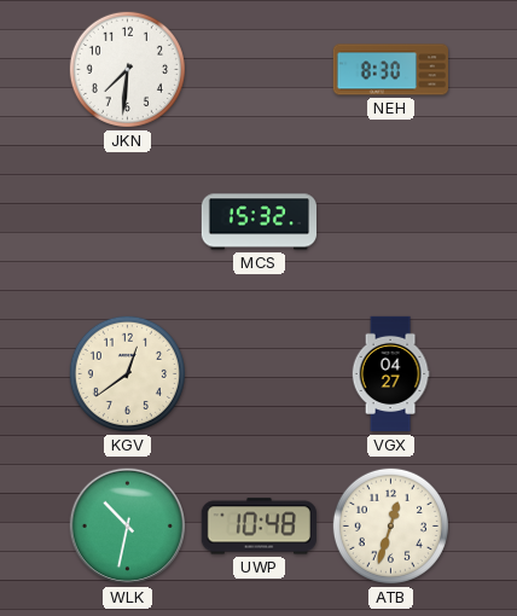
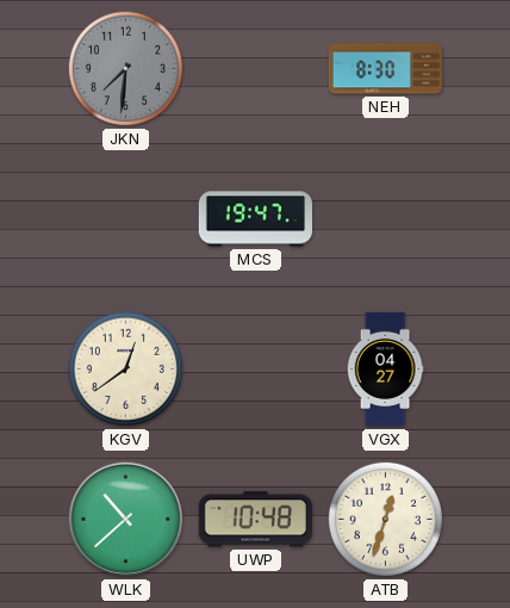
JKN dial: white -> grey (125, 68)
MCS: 15:32 -> 19:47 (256, 219)
WLK: 10:32 -> 10:38 (126, 520)
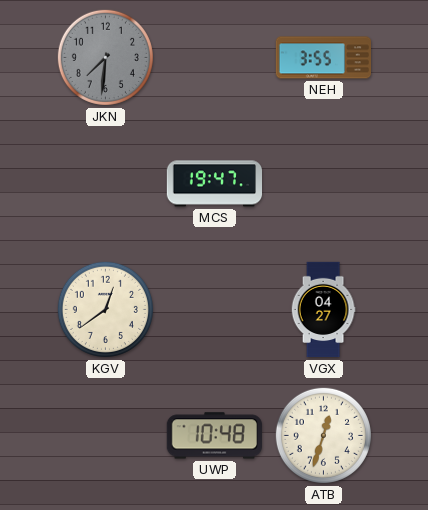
NEH: 8:30 -> 3:55 (323, 58)
WLK: 10:38 -> none (126, 520)
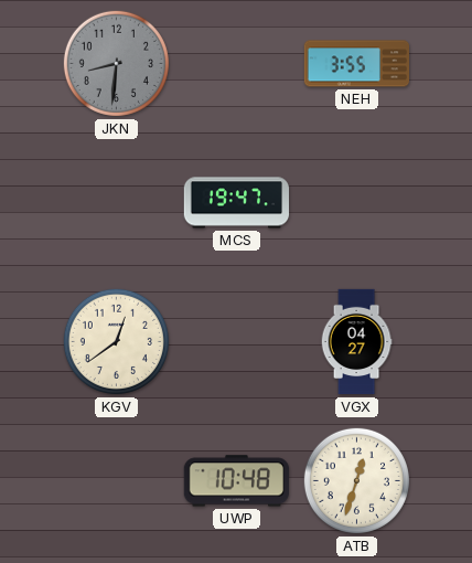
JKN: 7:31 -> 8:31 (116, 63)
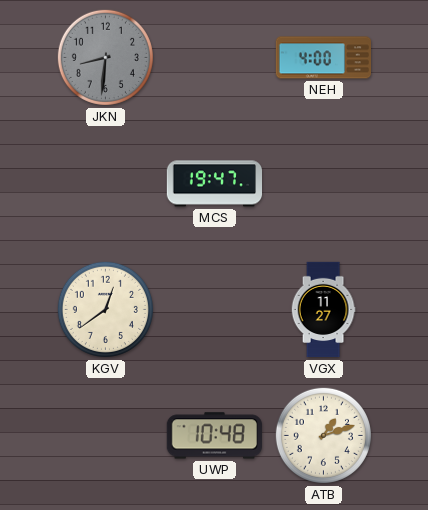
NEH: 3:55 -> 4:00 (323, 58)
VGX: 04:27 -> 11:27 (323, 310)
ATB: 12:33 -> 1:12 (323, 435)
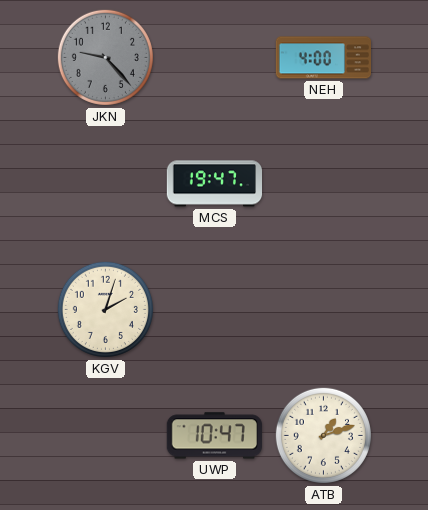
JKN: 8:31 -> 9:23 (105, 57)
KGV: 12:39 -> 2:03 (105, 309)
VGX: 11:27 -> none (323, 310)
UWP: 10:48 -> 10:47 (214, 436)
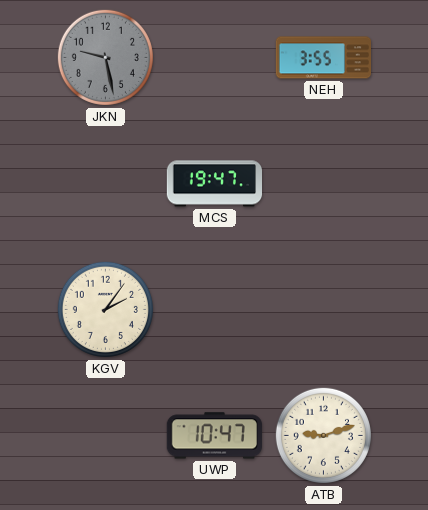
JKN: 9:23 -> 9:28 (105, 57)
NEH: 4:00 -> 3:55 (323, 58)
KGV: 2:03 -> 2:06 (105, 309)
ATB: 1:12 -> 9:12 (323, 435)
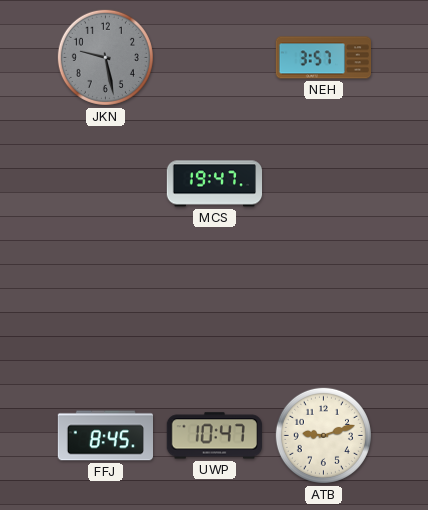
NEH: 3:55 -> 3:57 (323, 58)
KGV: 2:06 -> none (105, 309)
FFJ: none -> 8:45 (105, 436)
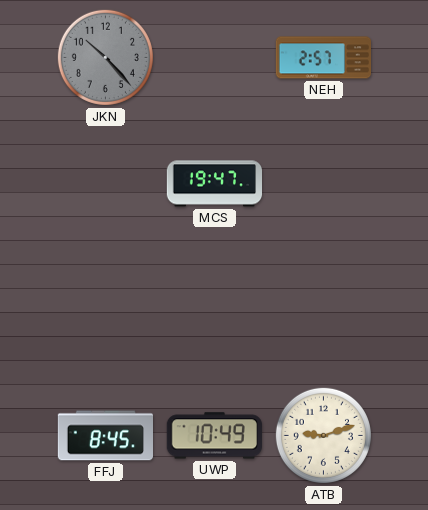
JKN: 9:28 -> 10:23 (105, 57)
NEH: 3:57 -> 2:57 (323, 58)
UWP: 10:47 -> 10:49 (214, 436)
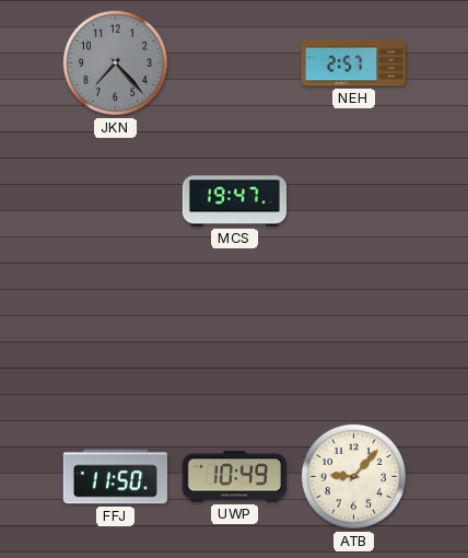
JKN: 10:23 -> 7:23 (115, 62)
FFJ: 8:45 -> 11:50 (115, 477)
ATB: 9:12 -> 9:07 (353, 476)
